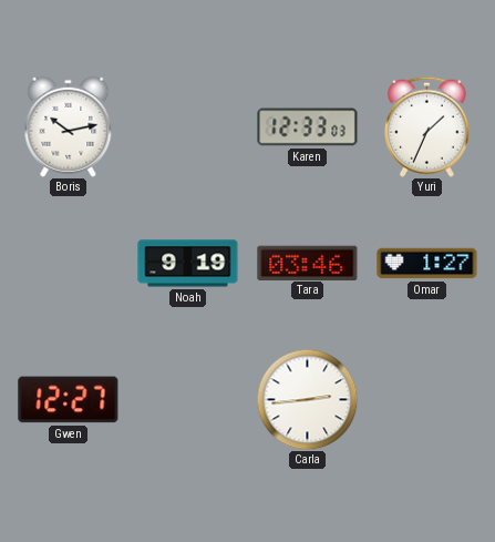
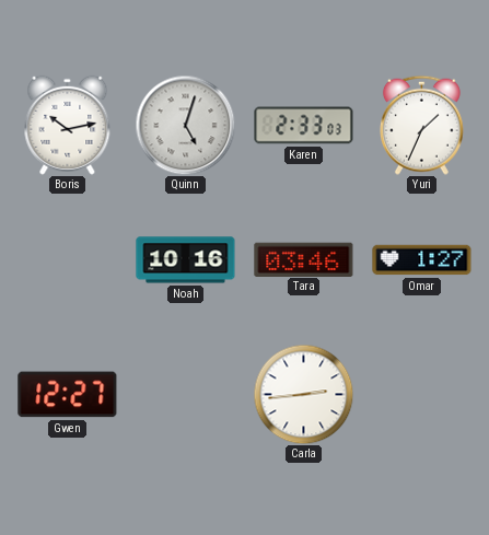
Quinn: none -> 5:03 (185, 125)
Karen: 12:33 -> 2:33 (304, 126)
Noah: 9:19 -> 10:16 (186, 260)
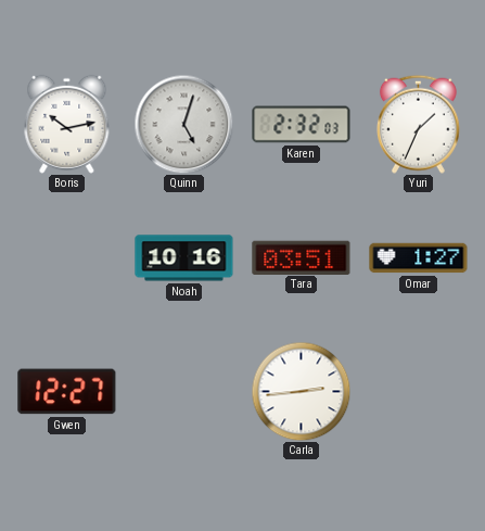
Karen: 2:33 -> 2:32 (302, 125)
Tara: 03:46 -> 03:51 (302, 257)
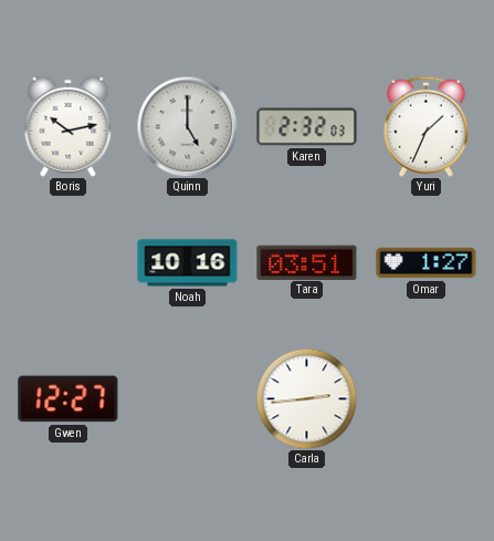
Quinn: 5:03 -> 5:00 (187, 126)
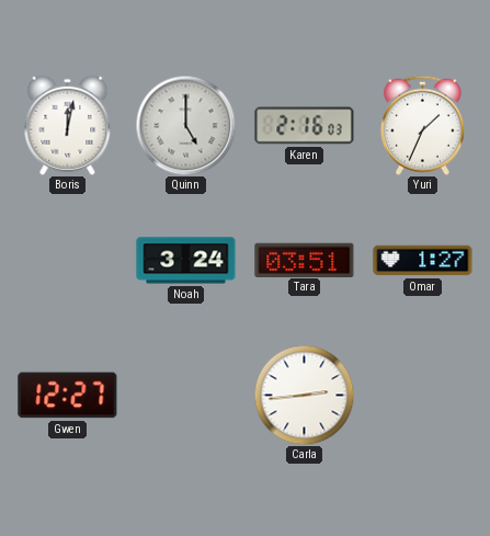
Boris: 10:13 -> 12:02 (68, 125)
Karen: 2:32 -> 2:16 (305, 126)
Noah: 10:16 -> 3:24 (186, 261)
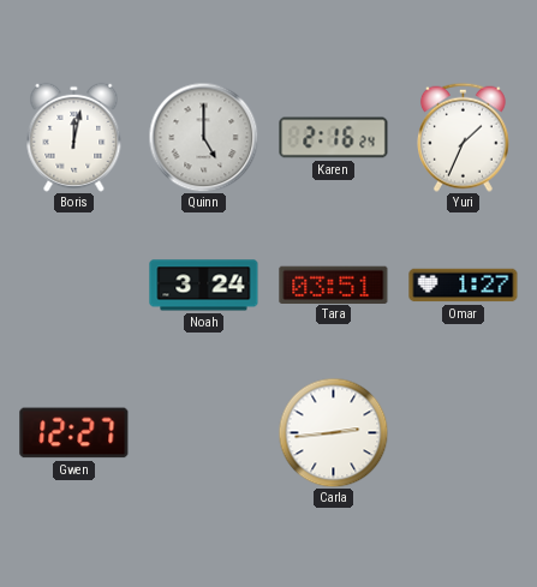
Karen: 2:16:03 -> 2:16:24 (334, 138)
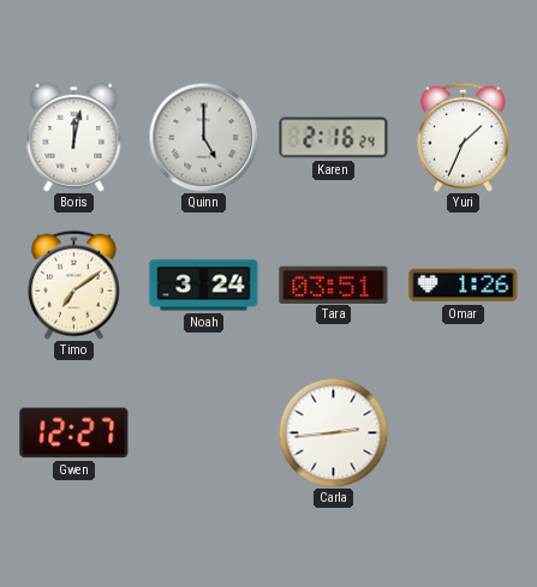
Timo: none -> 7:09 (73, 284)
Omar: 1:27 -> 1:26 (464, 286)
